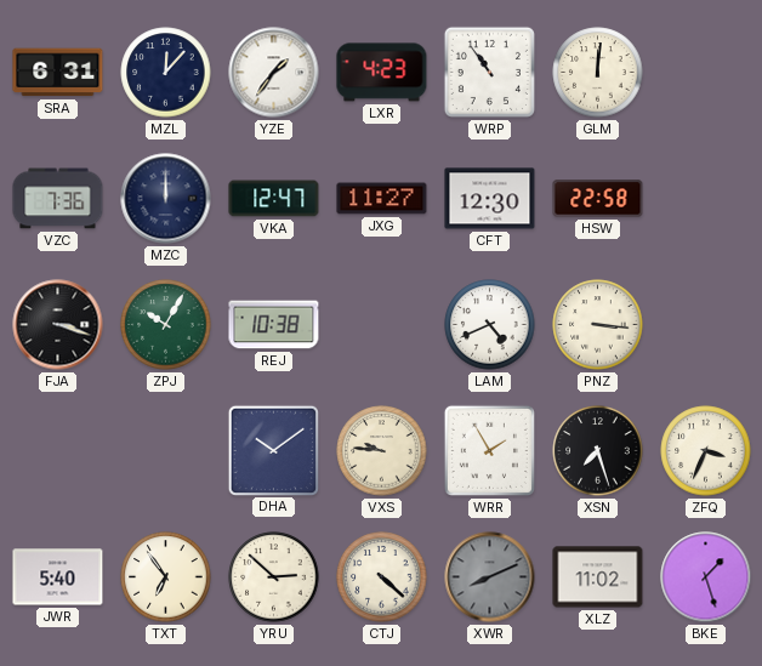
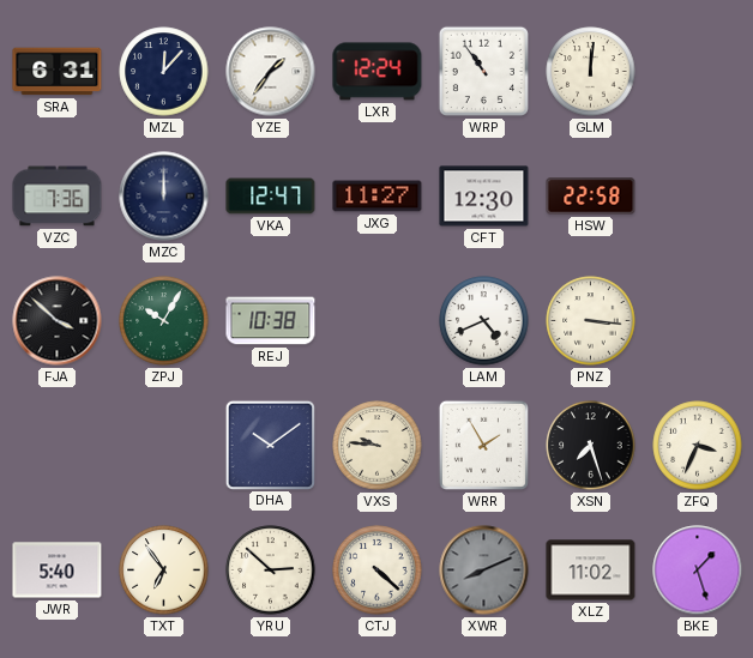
LXR: 4:23 -> 12:24 (378, 72)
FJA: 3:18 -> 3:52 (58, 321)
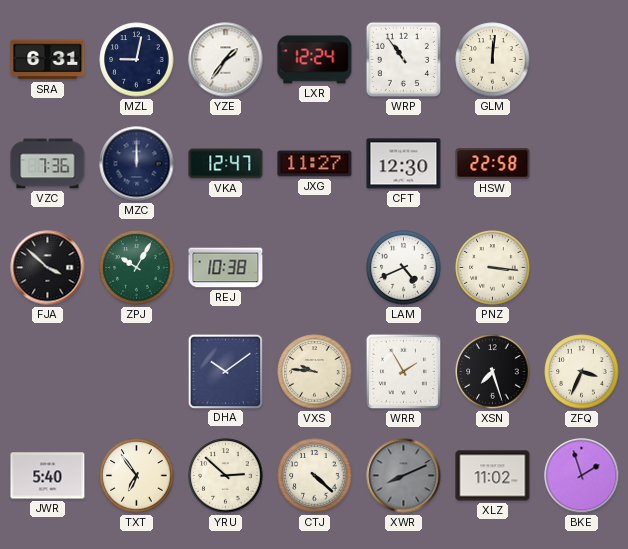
MZL: 12:07 -> 9:02 (137, 60)
BKE: 1:27 -> 1:57 (582, 476)
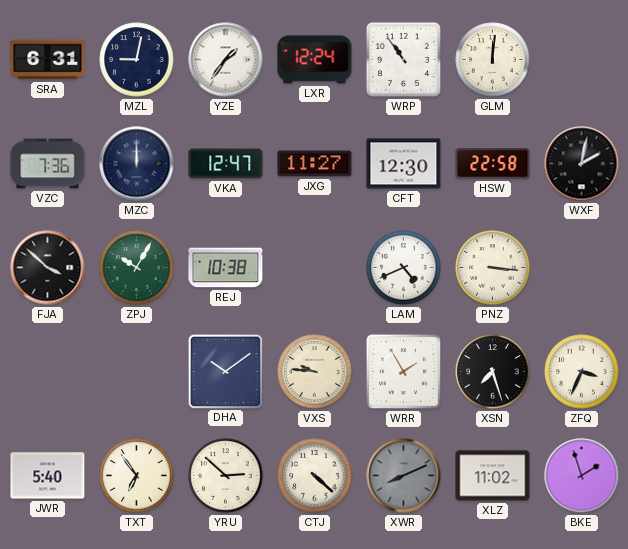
WXF: none -> 2:02 (582, 164)
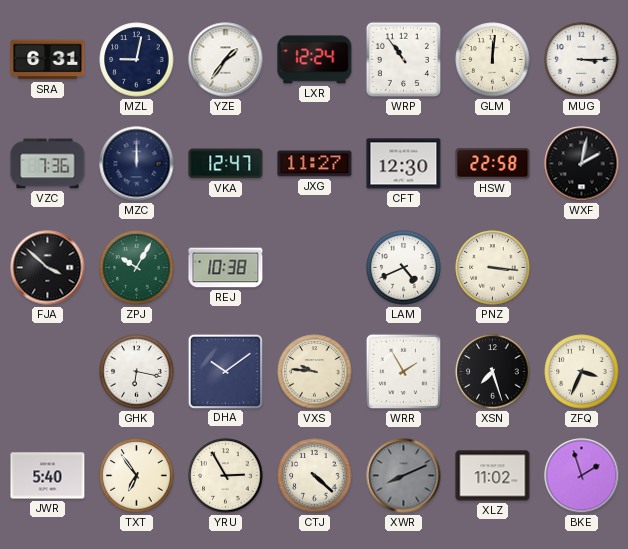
MUG: none -> 3:15 (582, 60)
GHK: none -> 6:17 (137, 372)
YRU: 2:52 -> 2:55 (226, 476)
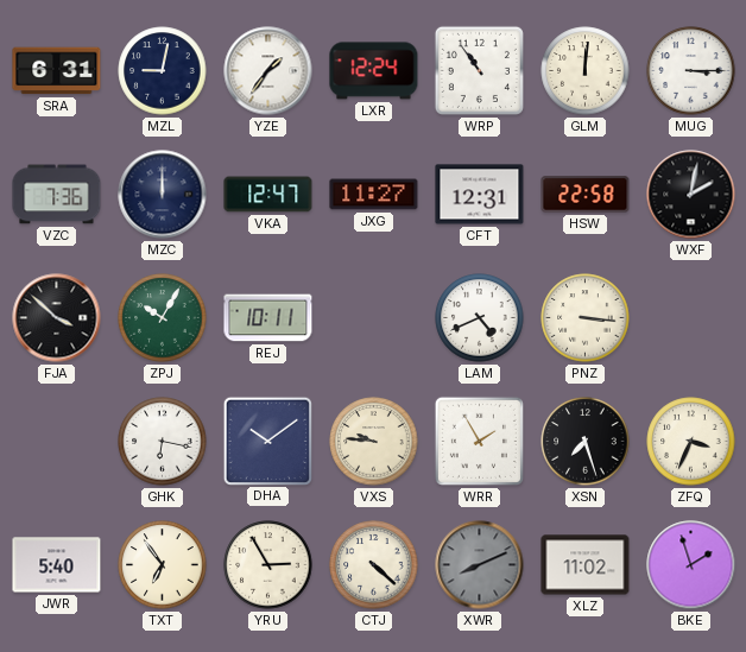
CFT: 12:30 -> 12:31 (480, 195)
REJ: 10:38 -> 10:11 (268, 318)
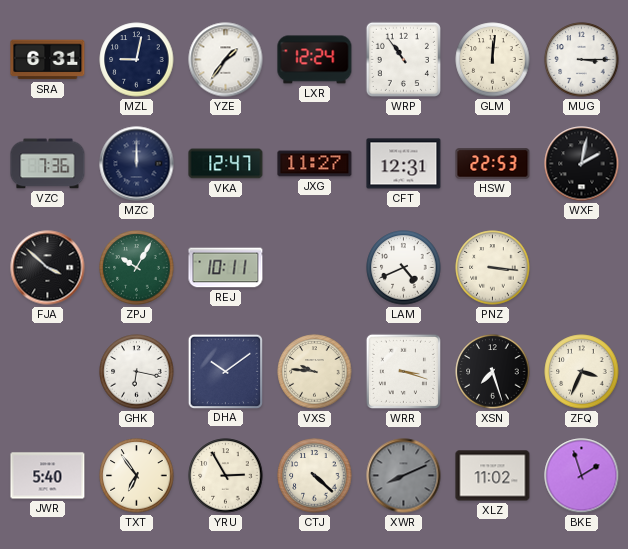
HSW: 22:58 -> 22:53 (493, 164)
WRR: 1:55 -> 3:18 (403, 371)
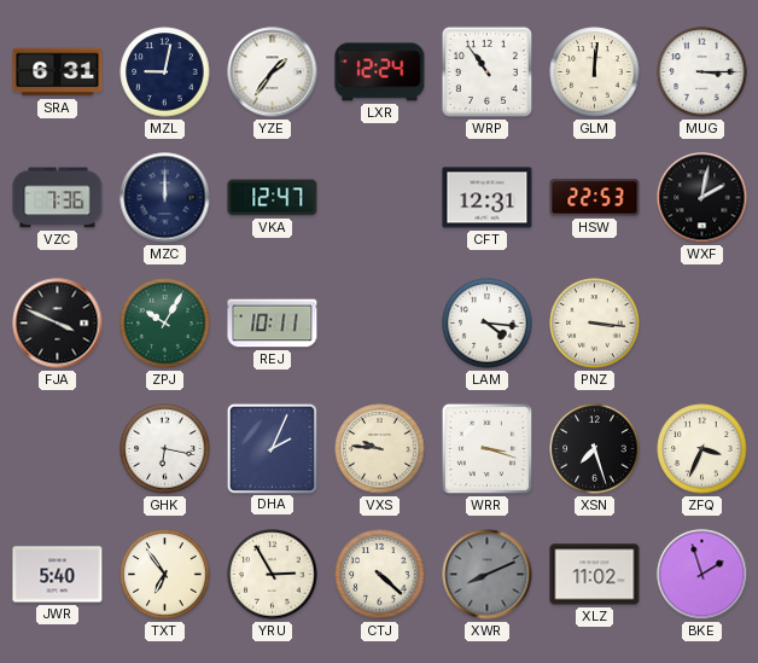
JXG: 11:27 -> none (315, 164)
FJA: 3:52 -> 3:49 (58, 324)
LAM: 4:41 -> 4:16 (488, 324)
DHA: 10:09 -> 2:04 (272, 448)
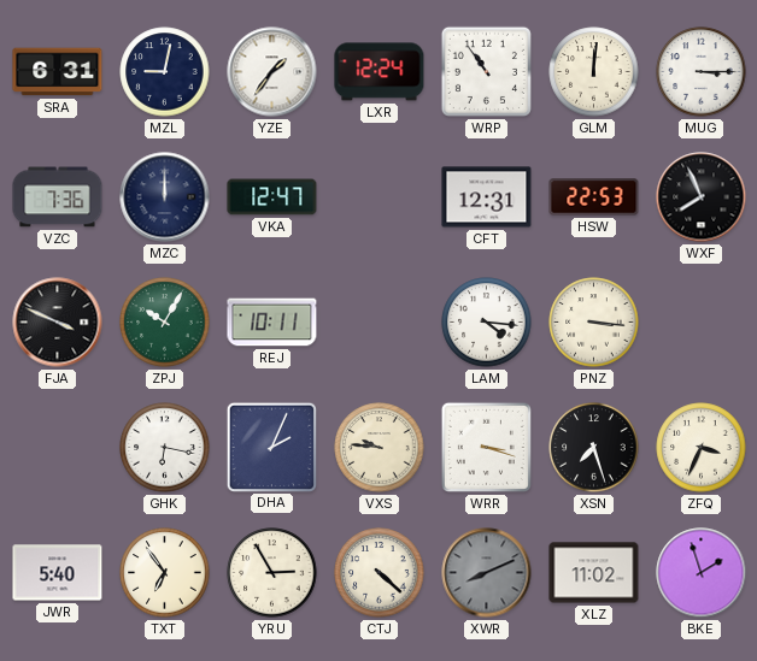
WXF: 2:02 -> 7:56 (702, 197)
